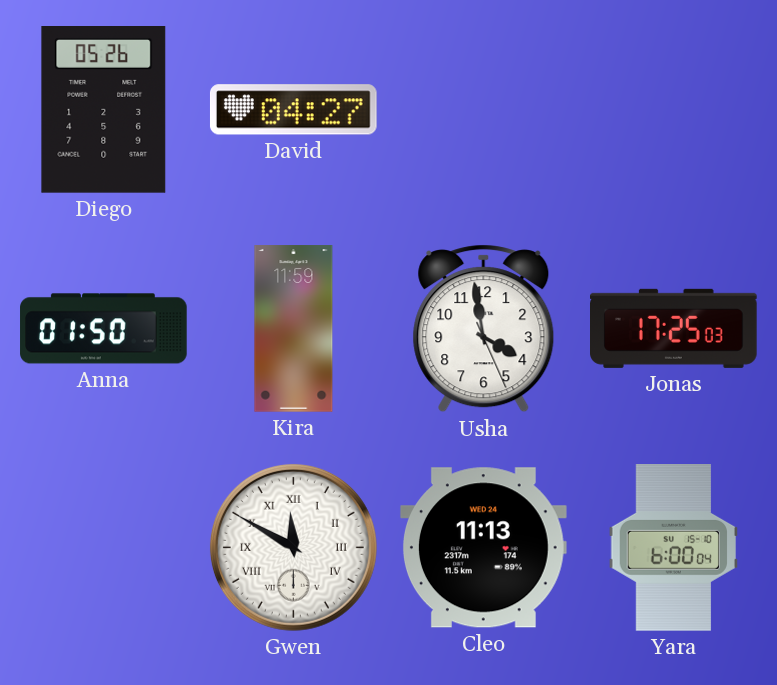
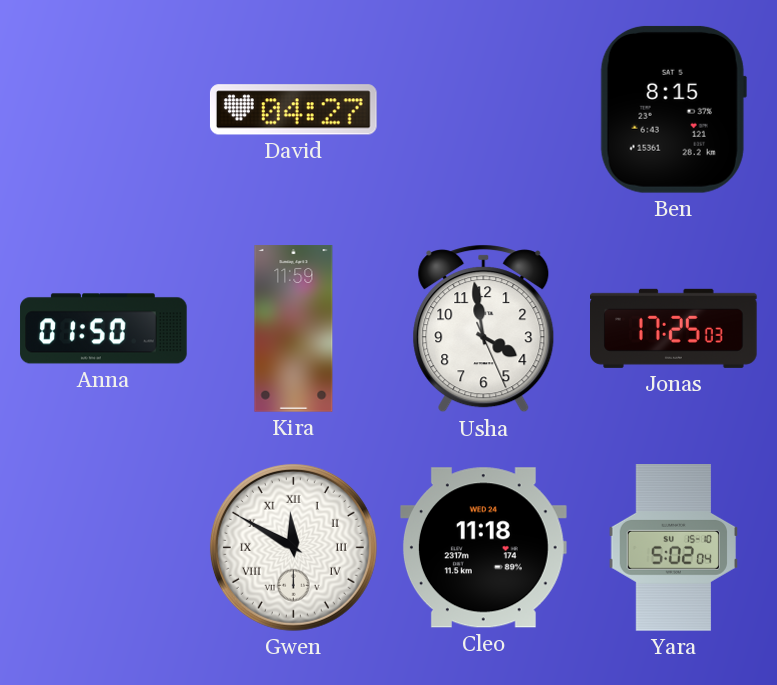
Diego: 05:26 -> none (104, 110)
Ben: none -> 8:15 (673, 109)
Cleo: 11:13 -> 11:18 (483, 548)
Yara: 6:00 -> 5:02 (673, 548)
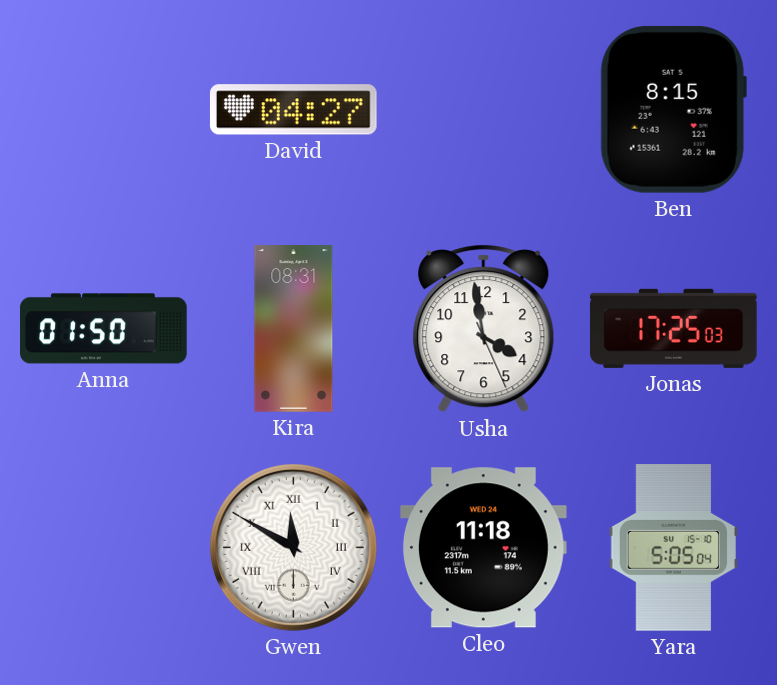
Kira: 11:59 -> 08:31 (294, 329)
Yara: 5:02 -> 5:05 (673, 548)
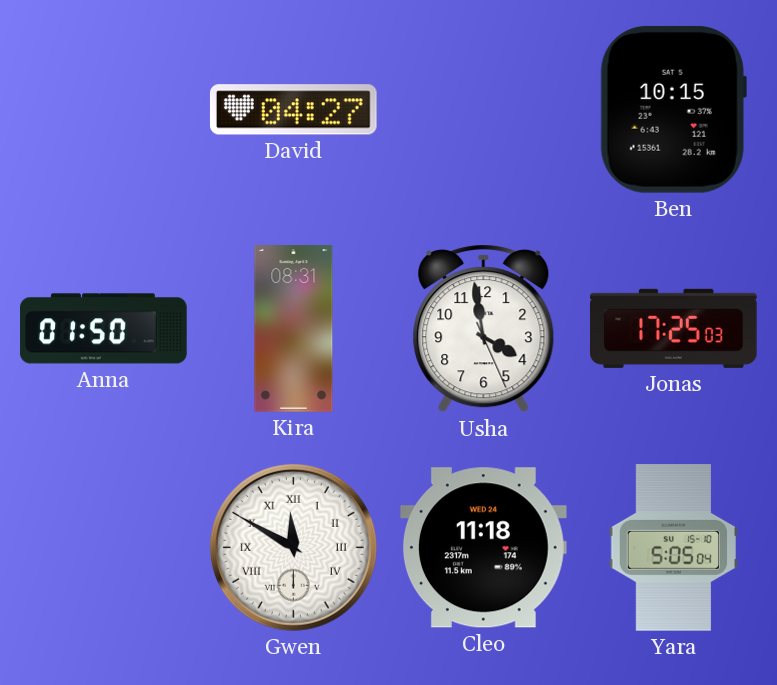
Ben: 8:15 -> 10:15 (673, 109)
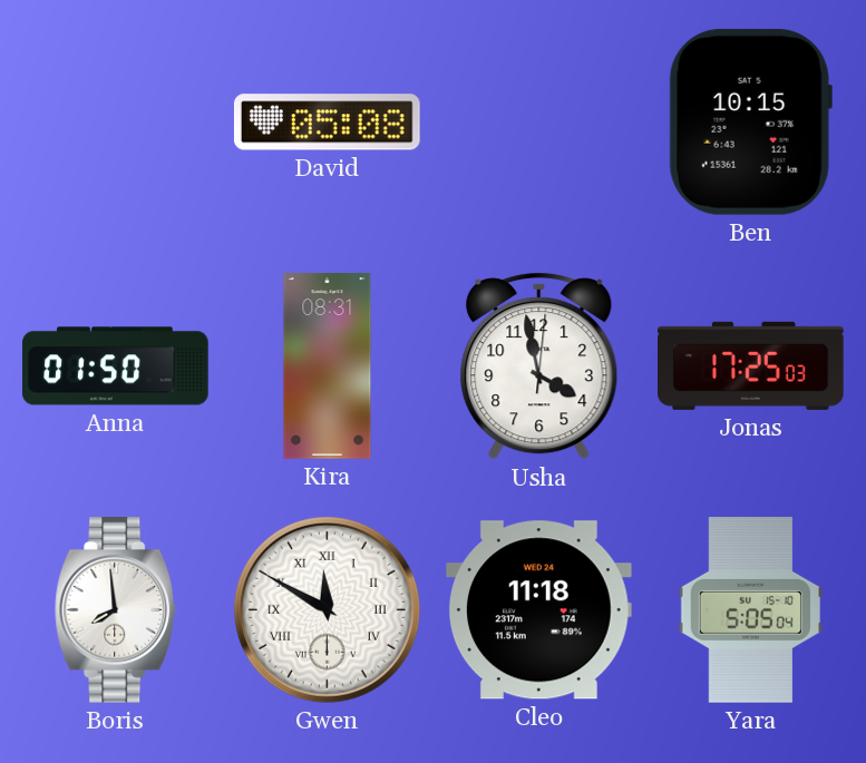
David: 04:27 -> 05:08 (327, 123)
Usha: 3:58:26 -> 3:58:01 (539, 366)
Boris: none -> 7:59 (116, 610)
